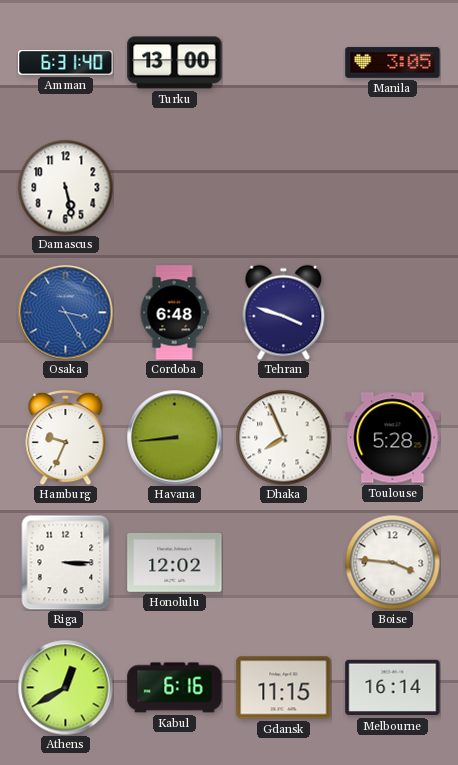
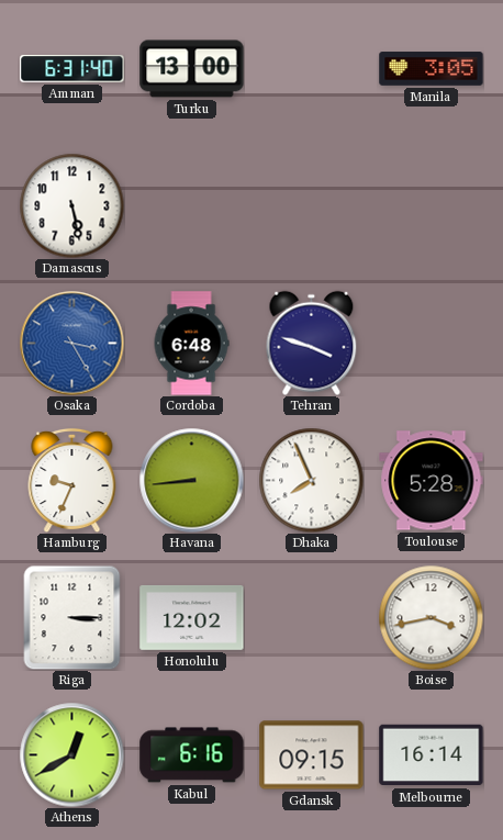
Boise: 3:46 -> 3:43 (431, 617)
Gdansk: 11:15 -> 09:15 (312, 755)
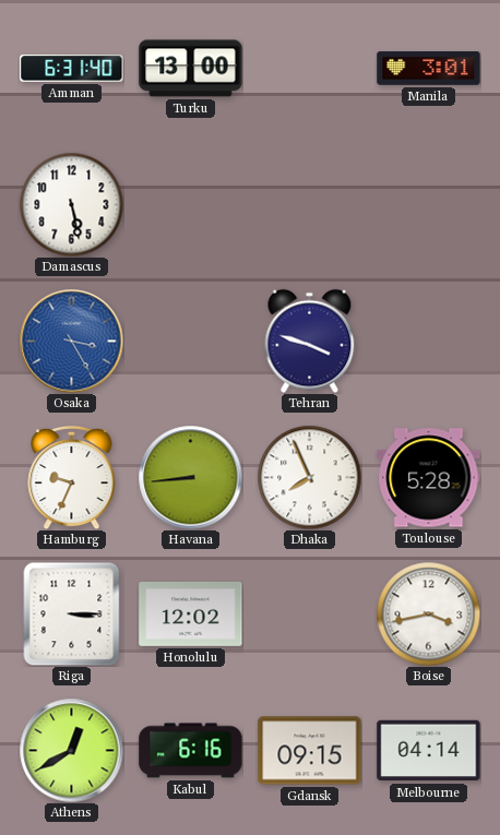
Manila: 3:05 -> 3:01 (429, 69)
Cordoba: 6:48 -> none (191, 344)
Melbourne: 16:14 -> 04:14 (429, 751)
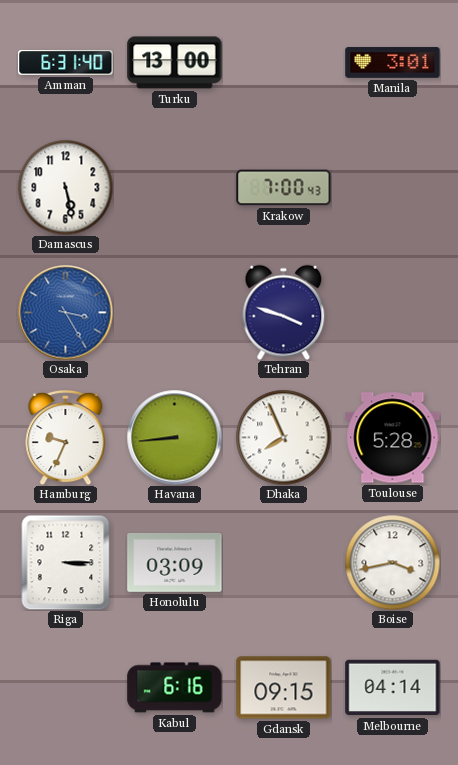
Krakow: none -> 7:00 (284, 188)
Honolulu: 12:02 -> 03:09 (175, 563)
Athens: 12:40 -> none (71, 750)
